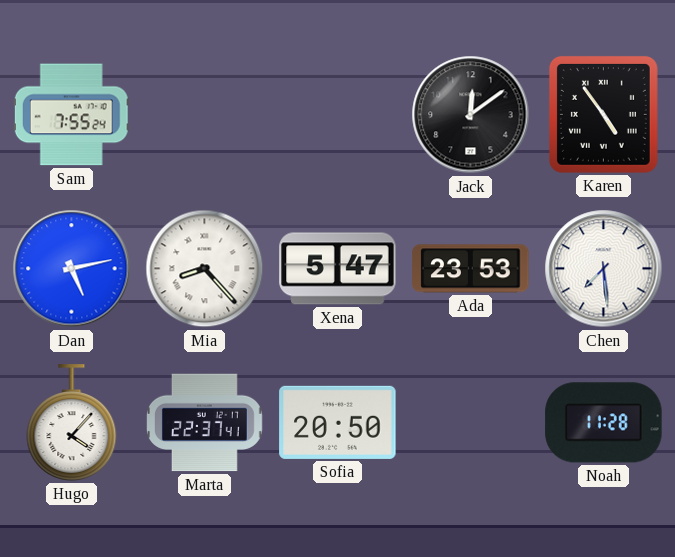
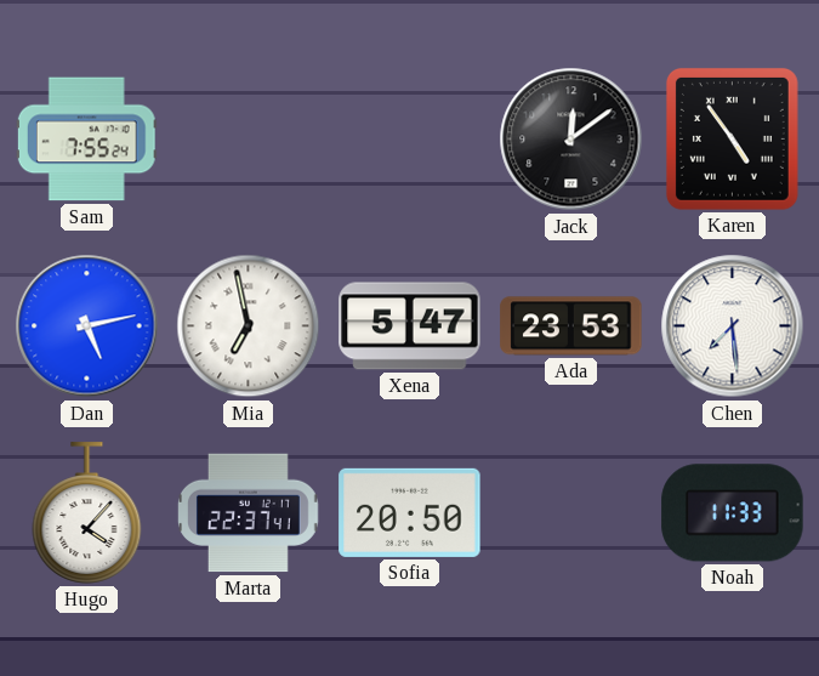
Mia: 8:23 -> 6:58 (249, 326)
Noah: 11:28 -> 11:33 (733, 513)
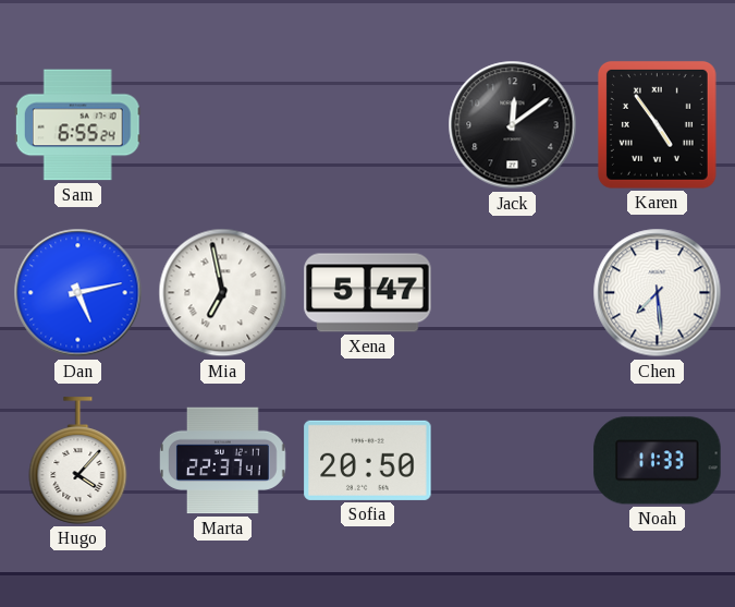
Sam: 7:55 -> 6:55 (77, 125)
Ada: 23:53 -> none (571, 326)
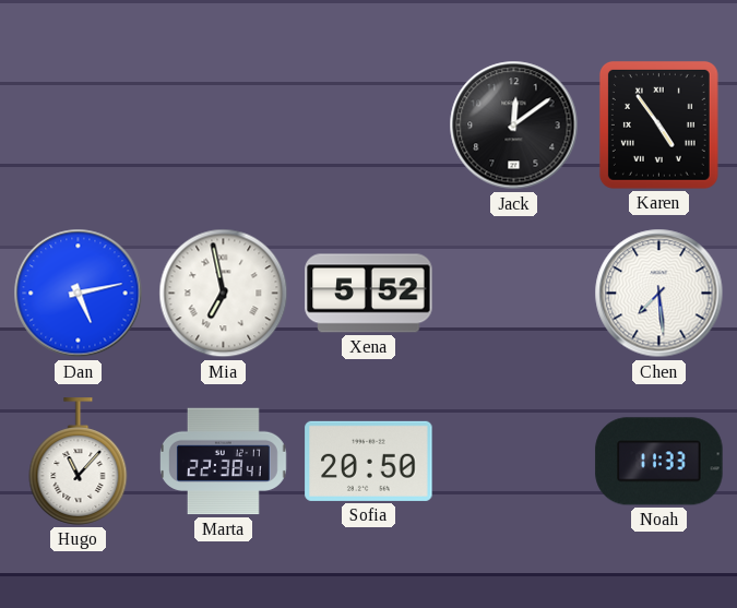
Sam: 6:55 -> none (77, 125)
Xena: 5:47 -> 5:52 (369, 294)
Hugo: 4:07 -> 11:07 (79, 462)
Marta: 22:37 -> 22:38 (224, 462)
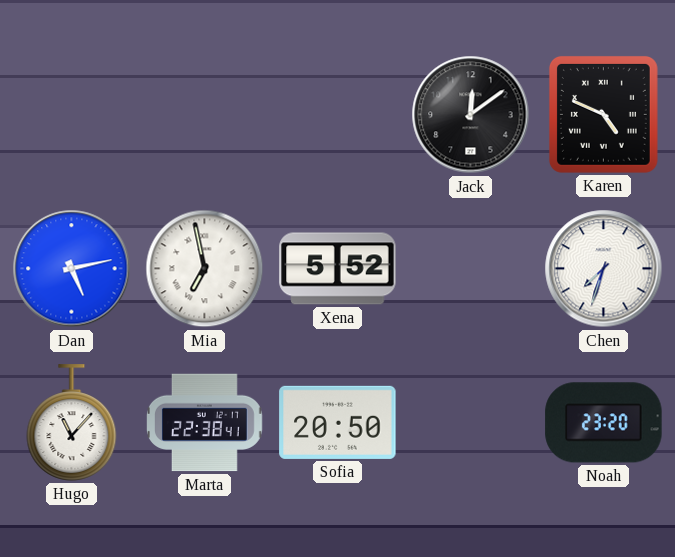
Karen: 4:54 -> 4:49 (603, 114)
Chen: 7:29 -> 7:33 (604, 269)
Noah: 11:33 -> 23:20 (604, 423)
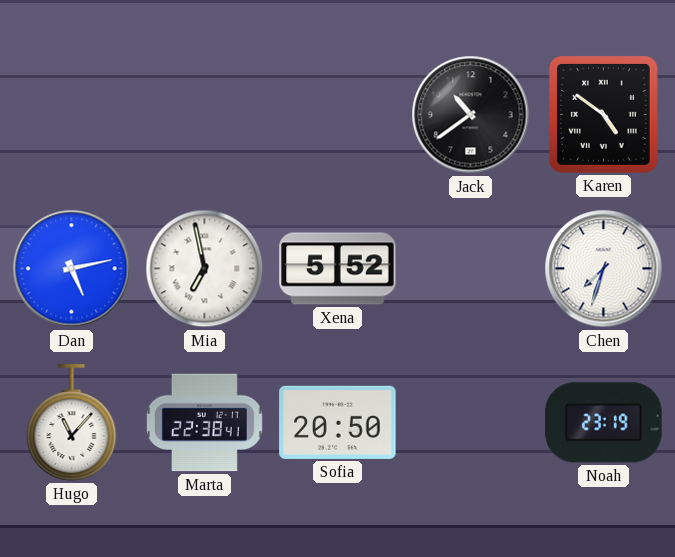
Jack: 12:09 -> 10:39 (471, 115)
Karen: 4:49 -> 4:51 (603, 114)
Noah: 23:20 -> 23:19 (604, 423)
